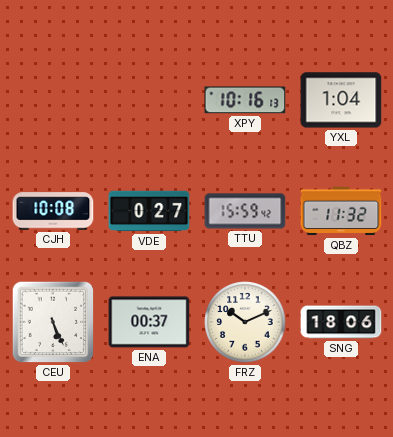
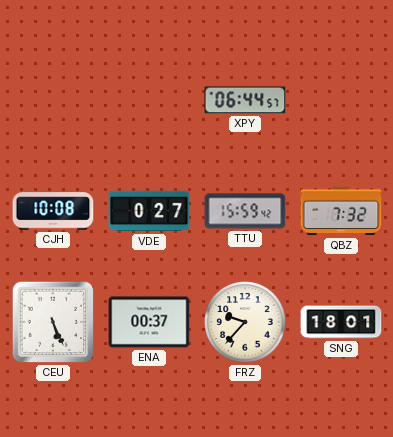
XPY: 10:16 -> 06:44 (245, 100)
YXL: 1:04 -> none (341, 100)
QBZ: 11:32 -> 7:32 (341, 211)
FRZ: 10:11 -> 9:37 (245, 322)
SNG: 18:06 -> 18:01 (341, 322)
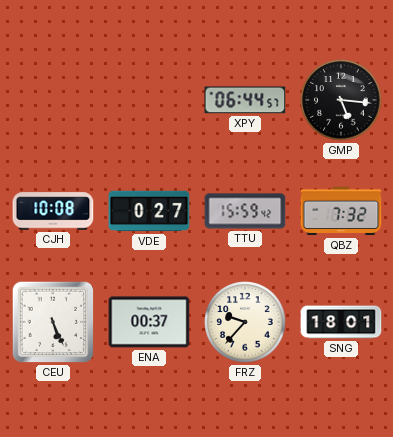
GMP: none -> 5:16 (341, 100)
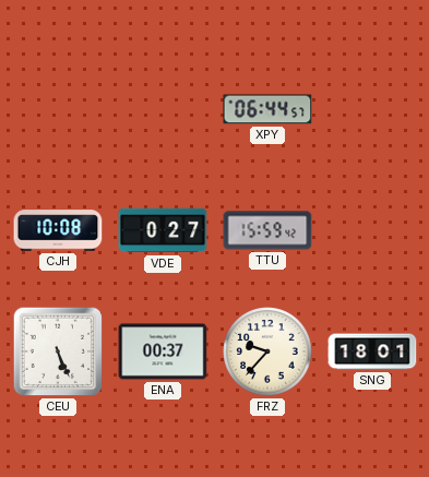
GMP: 5:16 -> none (341, 100)
QBZ: 7:32 -> none (341, 211)
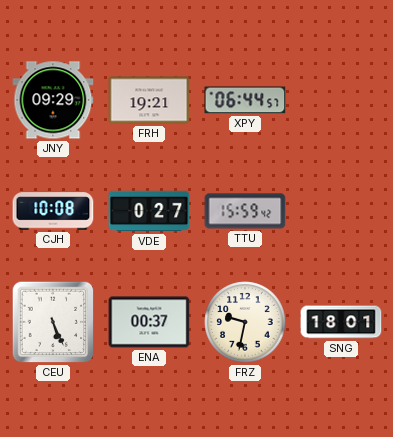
JNY: none -> 09:29 (53, 100)
FRH: none -> 19:21 (149, 100)
FRZ: 9:37 -> 9:32 (245, 322)
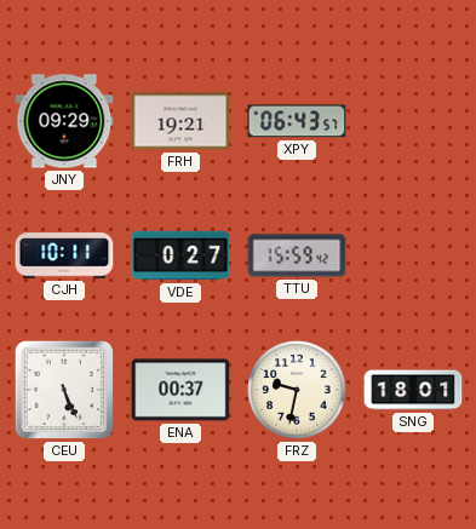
XPY: 06:44 -> 06:43 (297, 121)
CJH: 10:08 -> 10:11 (64, 255)
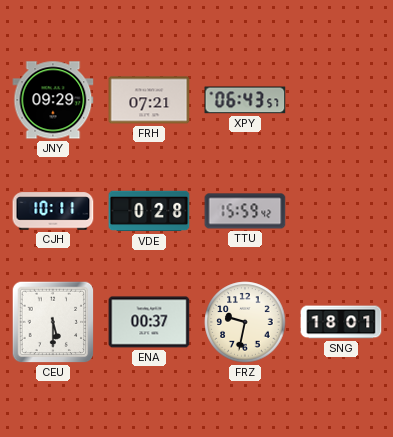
FRH: 19:21 -> 07:21 (149, 100)
VDE: 0:27 -> 0:28 (149, 211)
CEU: 5:26 -> 5:30 (53, 322)
